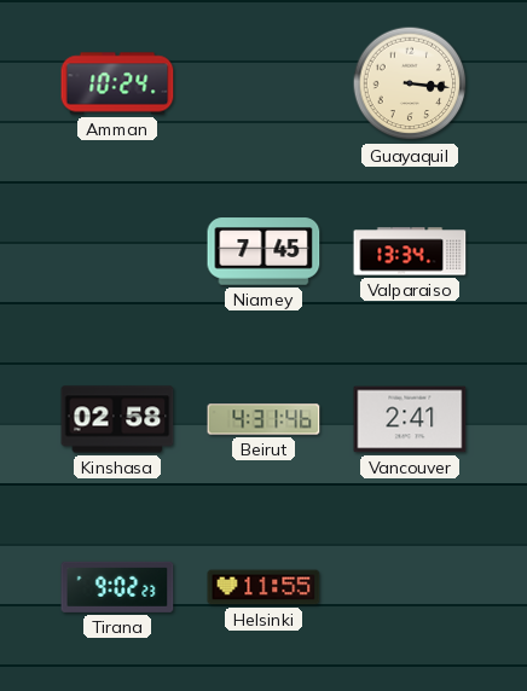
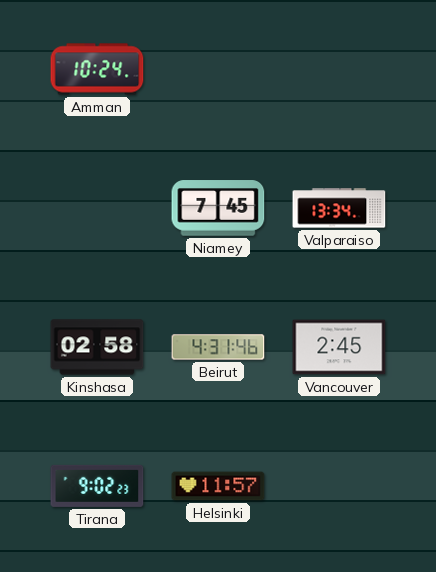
Guayaquil: 3:16 -> none (410, 83)
Vancouver: 2:41 -> 2:45 (339, 347)
Helsinki: 11:55 -> 11:57 (218, 486)
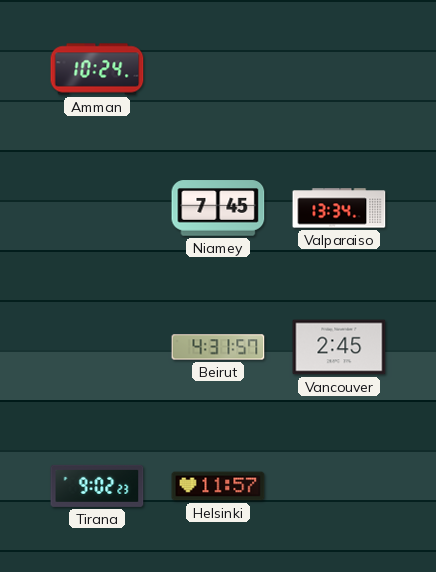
Kinshasa: 02:58 -> none (97, 347)
Beirut: 4:31:46 -> 4:31:57 (218, 347)
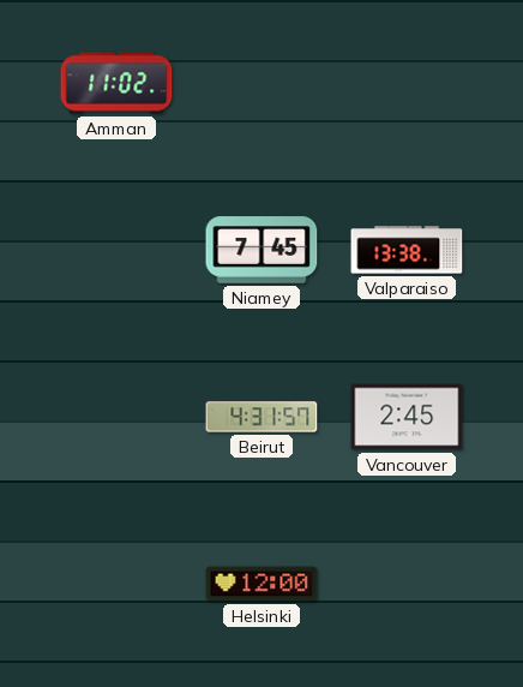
Amman: 10:24 -> 11:02 (116, 83)
Valparaiso: 13:34 -> 13:38 (407, 250)
Tirana: 9:02 -> none (97, 486)
Helsinki: 11:57 -> 12:00 (261, 584)
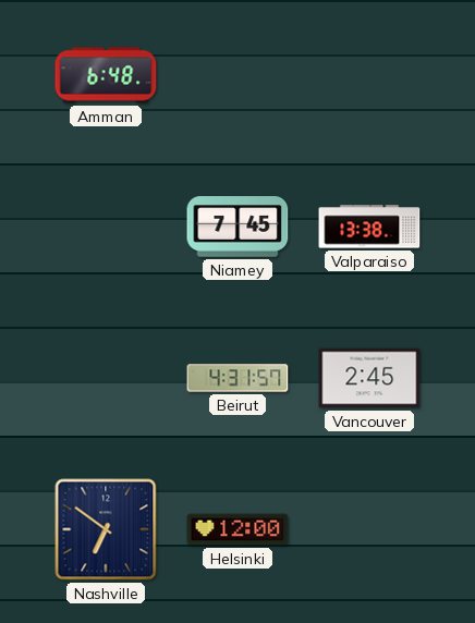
Amman: 11:02 -> 6:48 (106, 75)
Nashville: none -> 6:51 (106, 529)
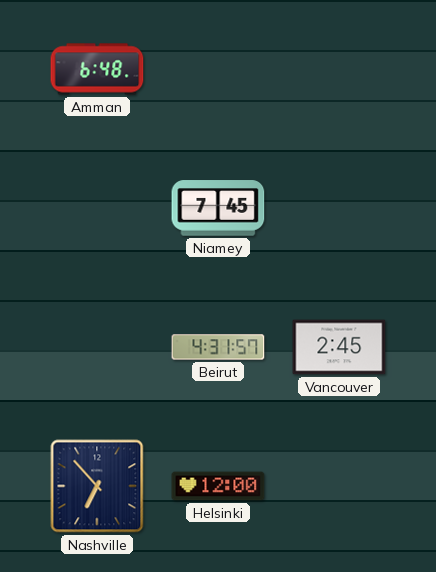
Valparaiso: 13:38 -> none (369, 227)
Nashville: 6:51 -> 6:53 (97, 486)
